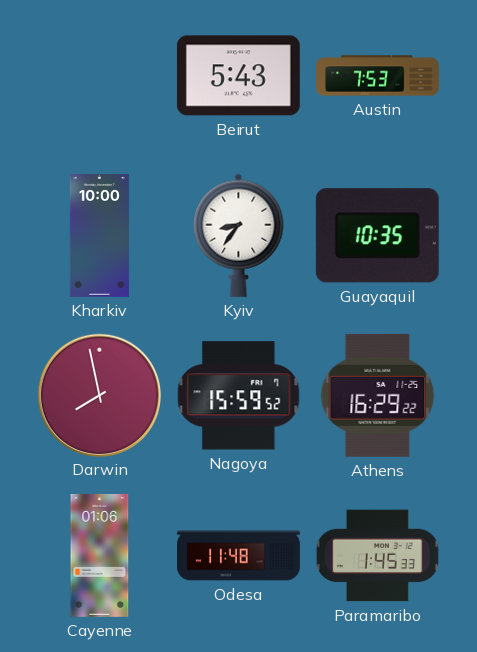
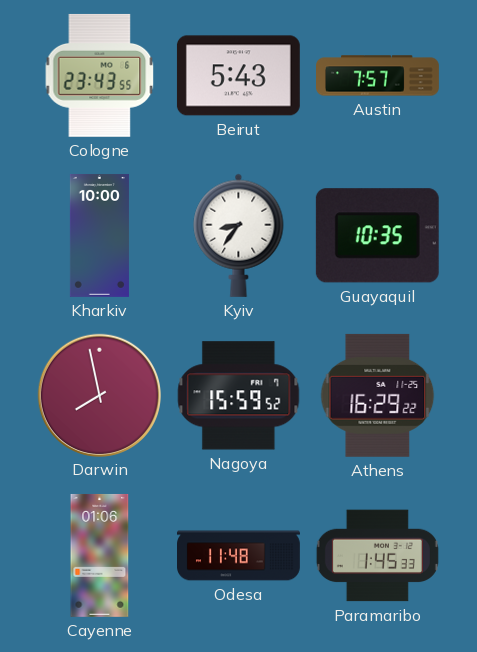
Cologne: none -> 23:43 (100, 75)
Austin: 7:53 -> 7:57 (378, 76)
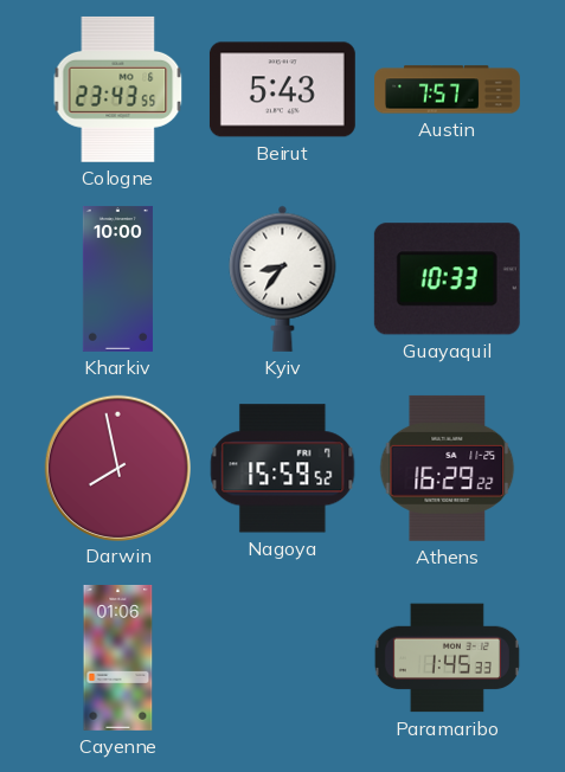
Guayaquil: 10:35 -> 10:33 (447, 279)
Odesa: 11:48 -> none (239, 556)
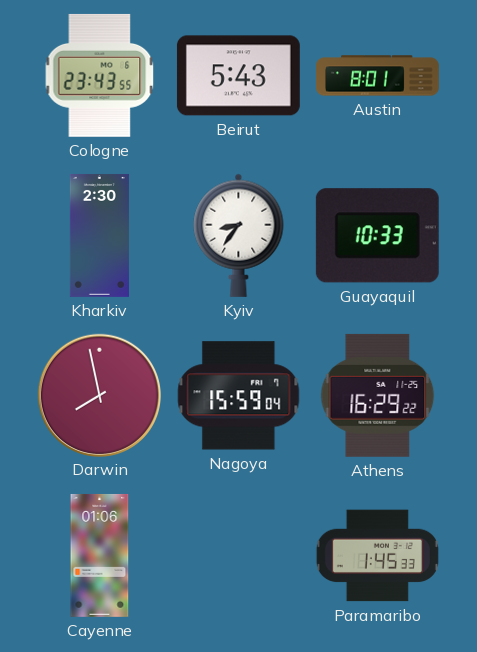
Austin: 7:57 -> 8:01 (378, 76)
Kharkiv: 10:00 -> 2:30 (99, 235)
Nagoya: 15:59:52 -> 15:59:04 (239, 396)
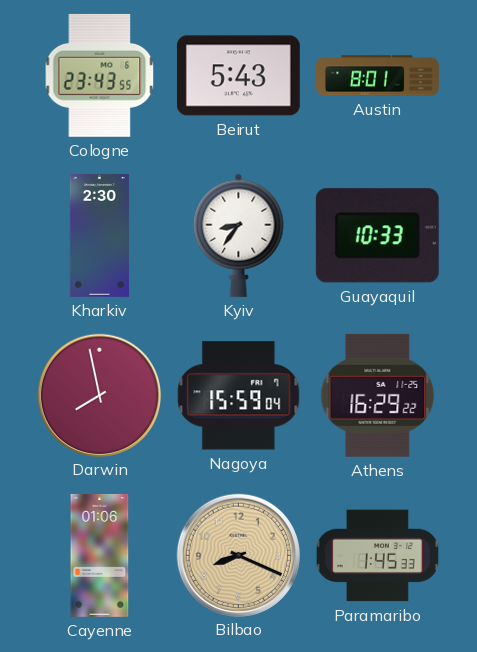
Bilbao: none -> 8:19 (238, 555)
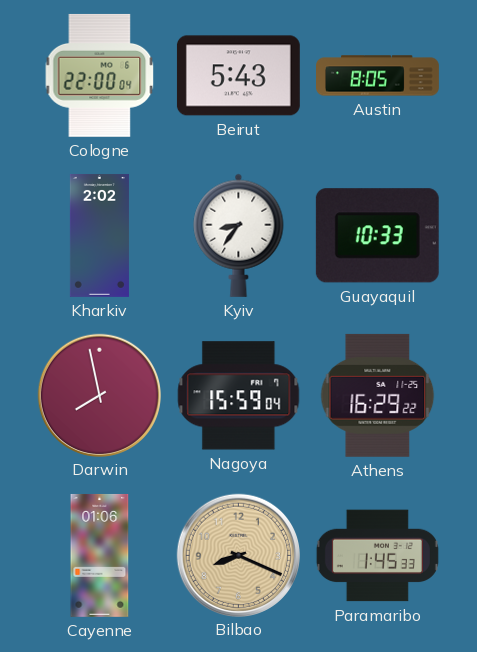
Cologne: 23:43 -> 22:00 (100, 75)
Austin: 8:01 -> 8:05 (378, 76)
Kharkiv: 2:30 -> 2:02 (99, 235)
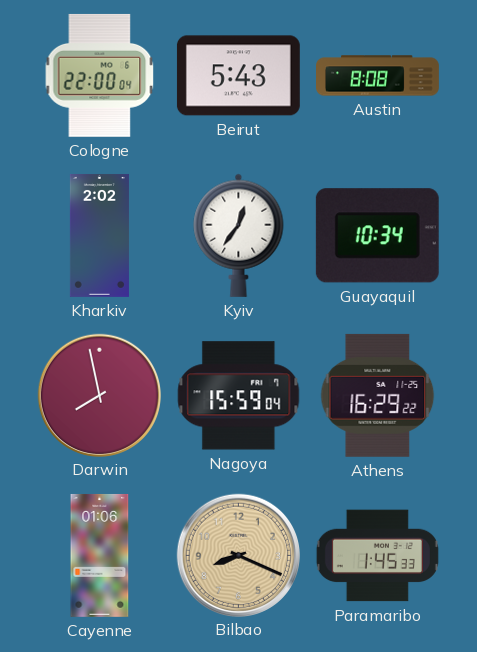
Austin: 8:05 -> 8:08 (378, 76)
Kyiv: 8:36 -> 12:36 (239, 235)
Guayaquil: 10:33 -> 10:34 (377, 236)
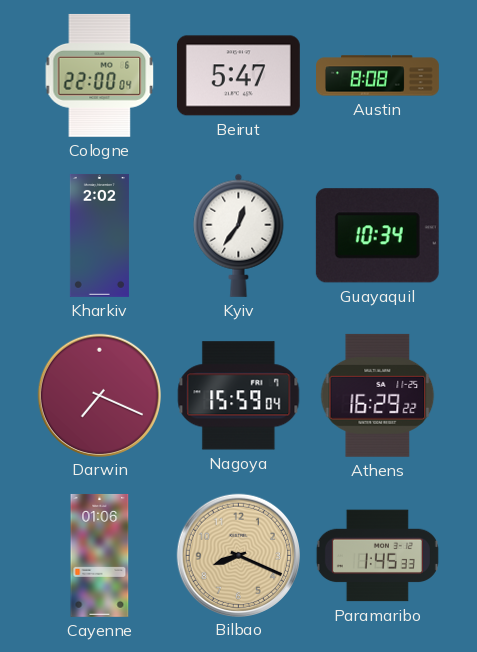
Beirut: 5:43 -> 5:47 (238, 76)
Darwin: 7:58 -> 7:19 (99, 395)
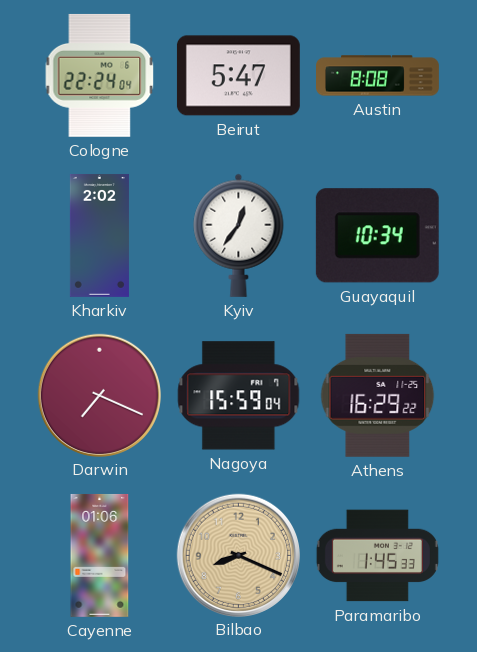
Cologne: 22:00 -> 22:24 (100, 75)
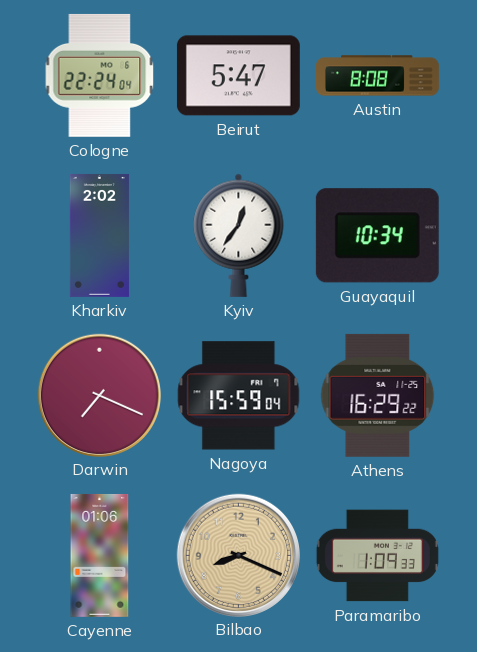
Paramaribo: 1:45 -> 1:09 (377, 556)
